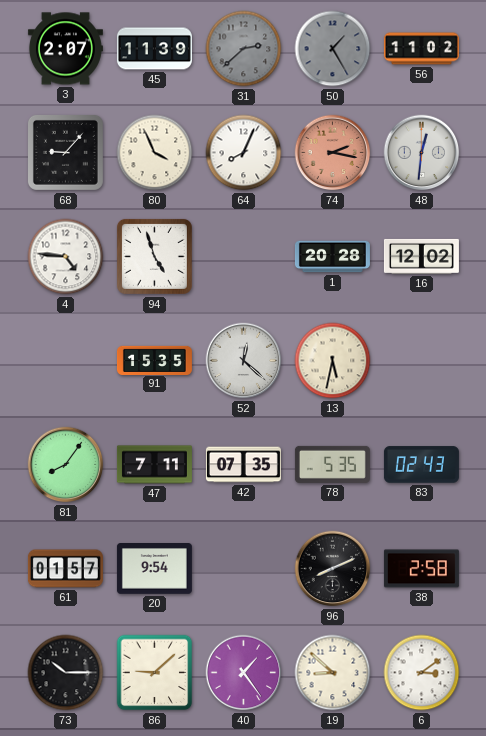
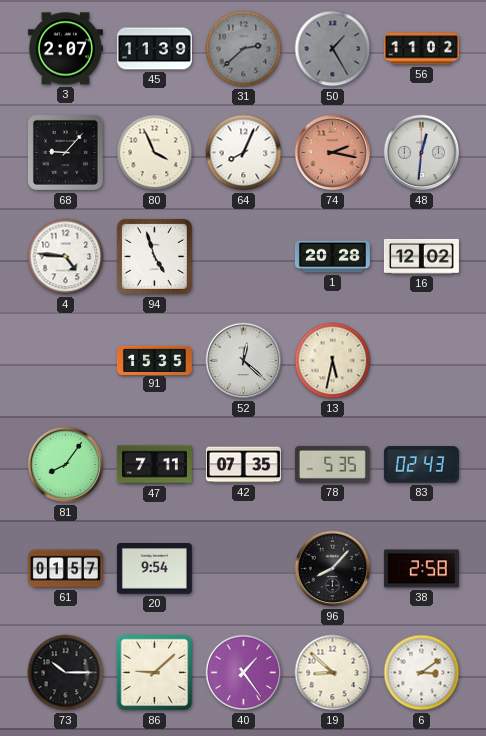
96: 8:11 -> 8:07 (333, 569)
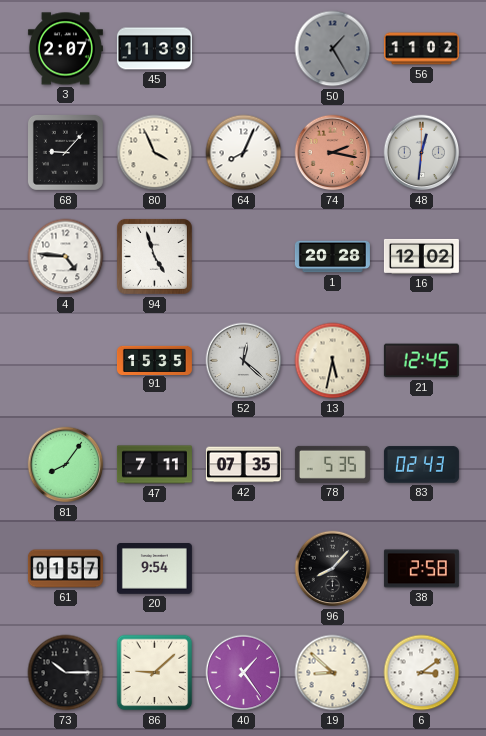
31: 2:38 -> none (244, 49)
21: none -> 12:45 (421, 361)
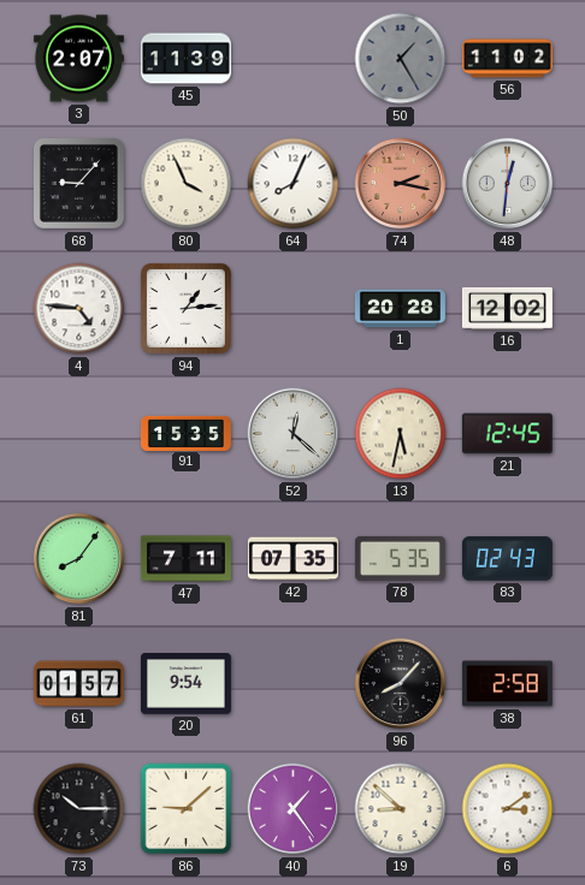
94: 4:57 -> 1:14 (185, 308)
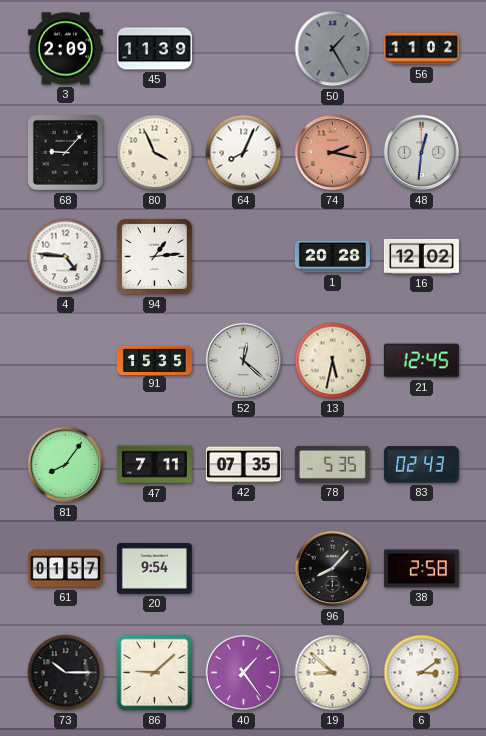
3: 2:07 -> 2:09 (65, 49)
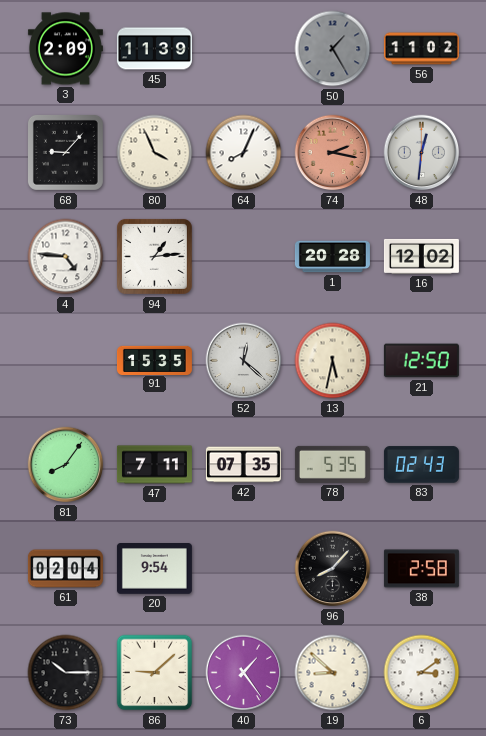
21: 12:45 -> 12:50 (421, 361)
61: 01:57 -> 02:04 (65, 569)
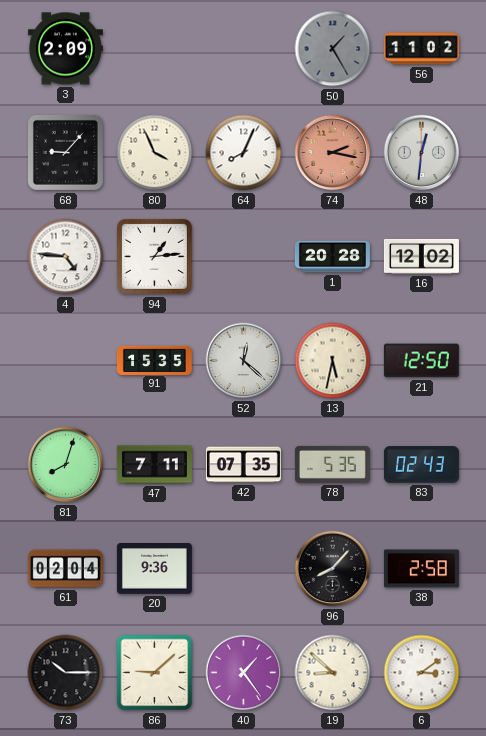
45: 11:39 -> none (154, 49)
81: 8:06 -> 8:03 (66, 465)
20: 9:54 -> 9:36 (154, 569)
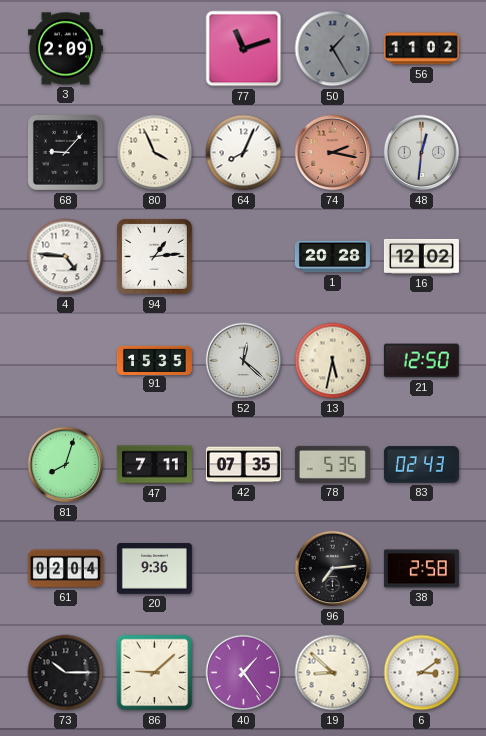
77: none -> 11:12 (244, 49)
96: 8:07 -> 7:14 (333, 569)
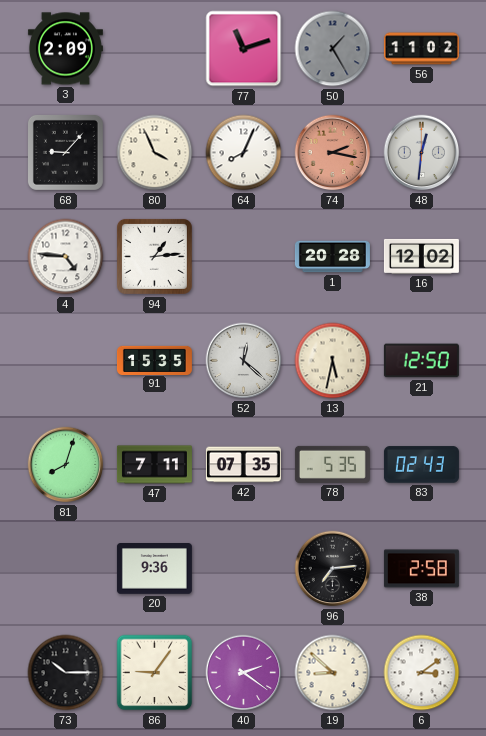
61: 02:04 -> none (65, 569)
86: 9:08 -> 9:06 (155, 673)
40: 1:24 -> 2:21 (244, 673)
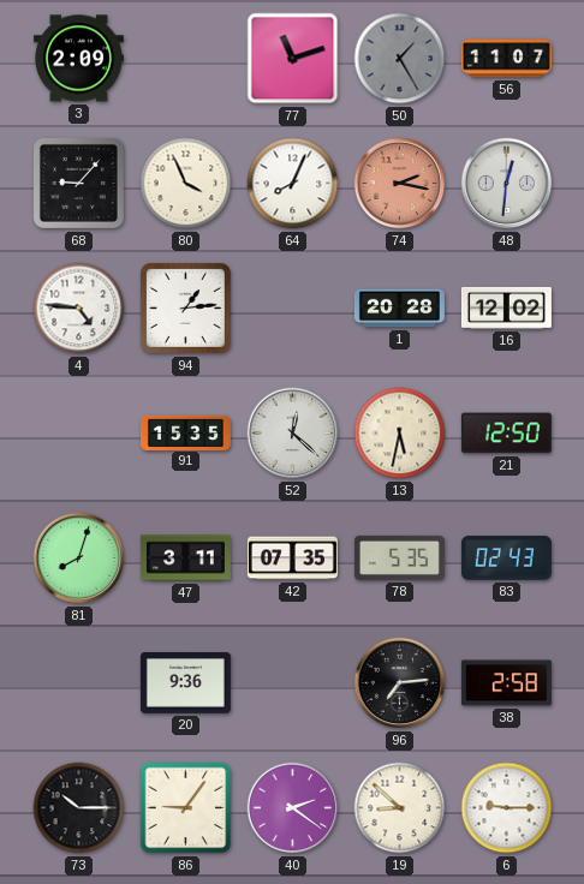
56: 11:02 -> 11:07 (506, 59)
47: 7:11 -> 3:11 (185, 559)
6: 3:09 -> 9:15 (507, 808)
